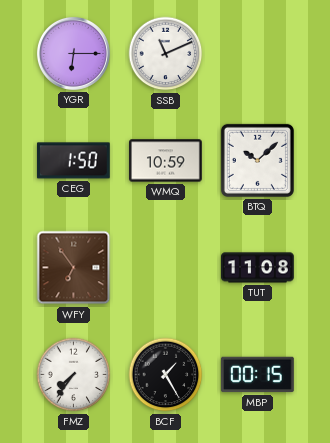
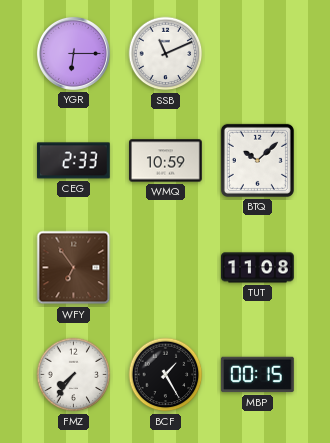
CEG: 1:50 -> 2:33 (73, 161)
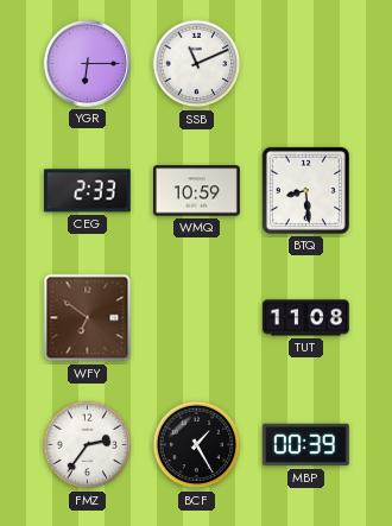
BTQ: 10:08 -> 8:29 (305, 190)
WFY: 6:54 -> 6:51 (88, 318)
FMZ: 7:36 -> 2:36 (88, 445)
MBP: 00:15 -> 00:39 (306, 445)
